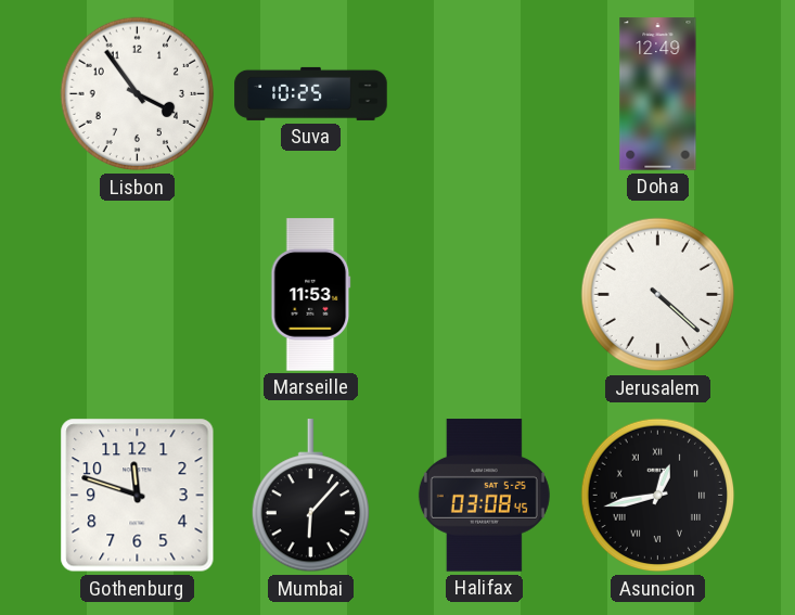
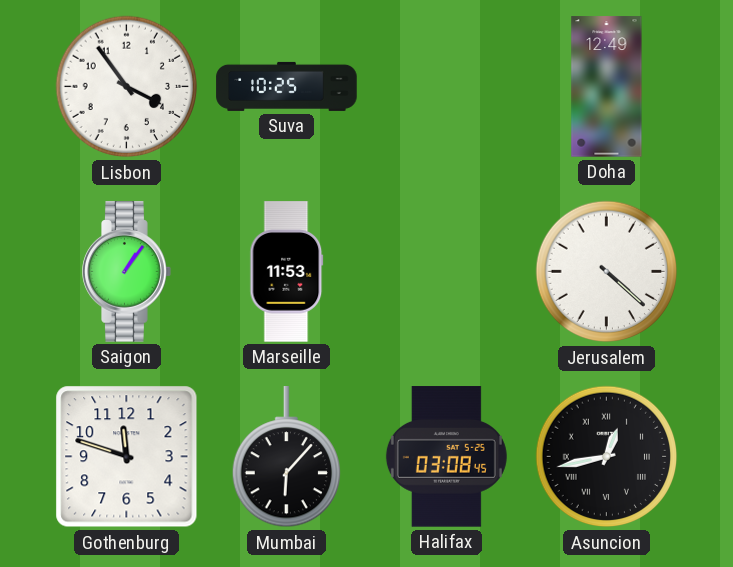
Saigon: none -> 1:06 (127, 272)
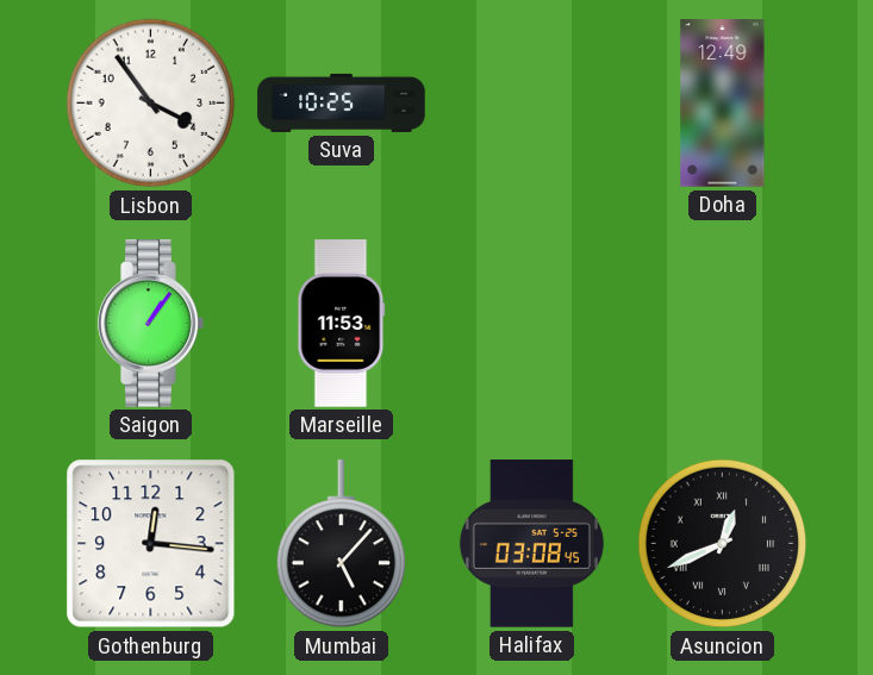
Jerusalem: 4:22 -> none (607, 272)
Gothenburg: 11:48 -> 12:16 (151, 544)
Mumbai: 6:07 -> 5:07 (341, 544)
Asuncion: 12:43 -> 12:41 (723, 544)
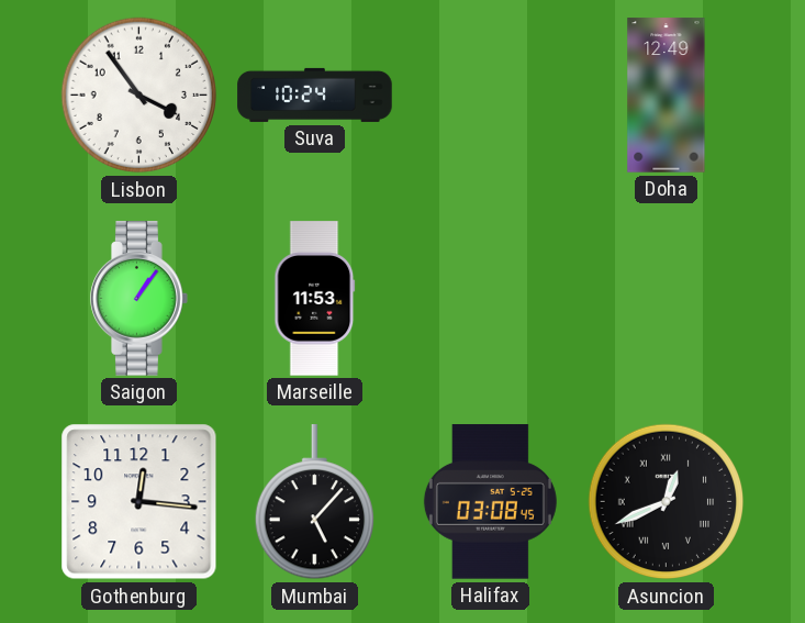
Suva: 10:25 -> 10:24 (315, 94)
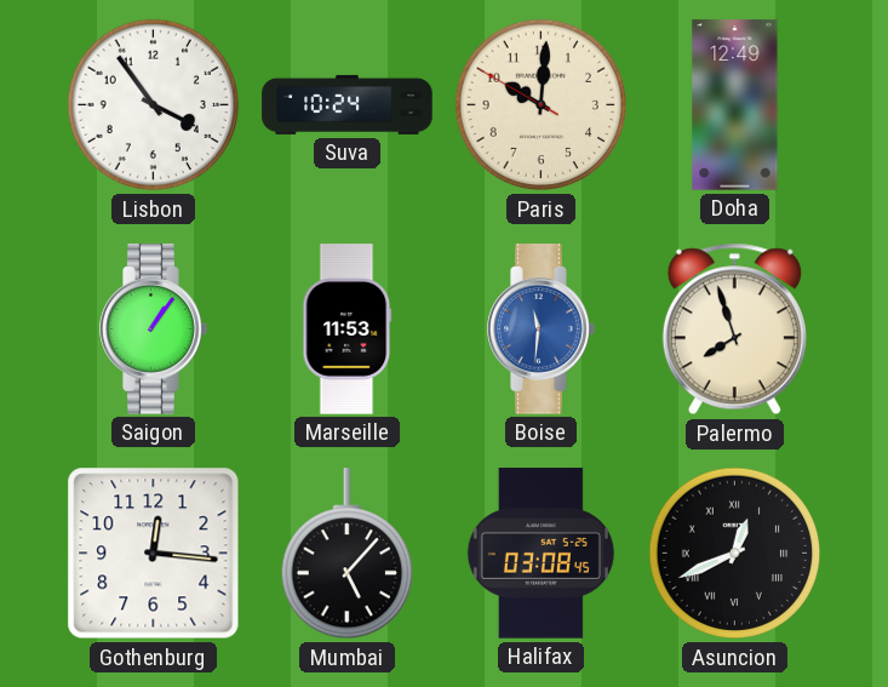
Paris: none -> 10:00 (542, 105)
Boise: none -> 11:31 (542, 330)
Palermo: none -> 7:57 (734, 330)
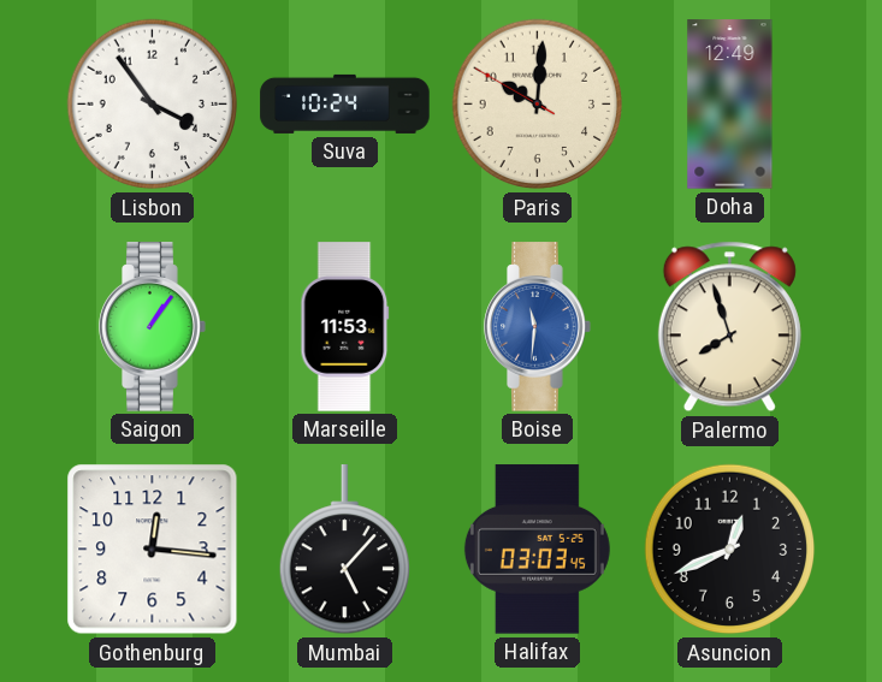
Halifax: 03:08 -> 03:03 (537, 550)
Asuncion numerals: Roman -> Arabic (730, 550)
